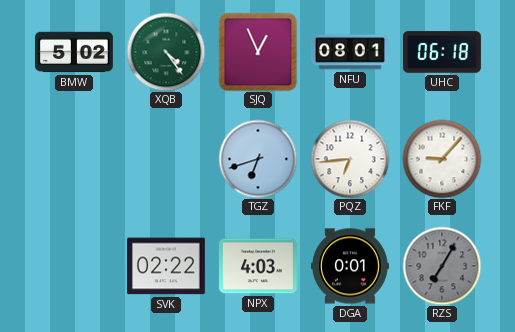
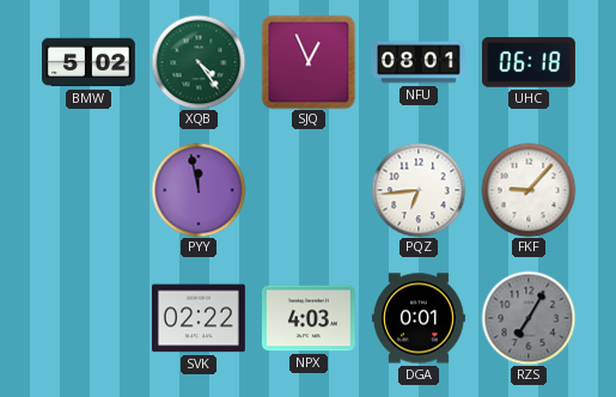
PYY: none -> 11:58 (199, 190)
TGZ: 6:42 -> none (258, 159)
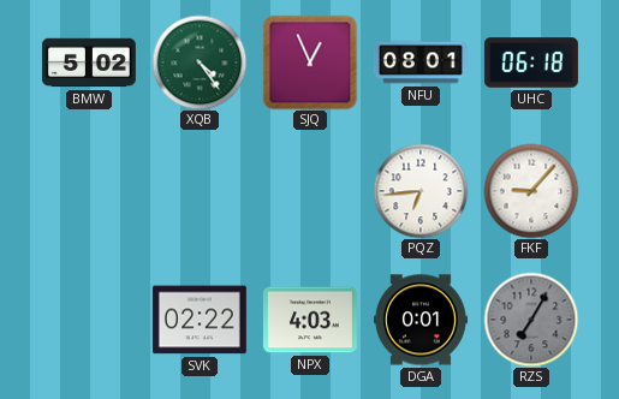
PYY: 11:58 -> none (199, 190)
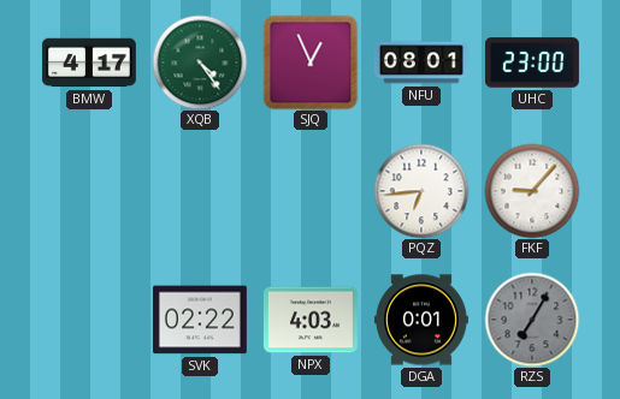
BMW: 5:02 -> 4:17 (89, 62)
UHC: 06:18 -> 23:00 (532, 62)
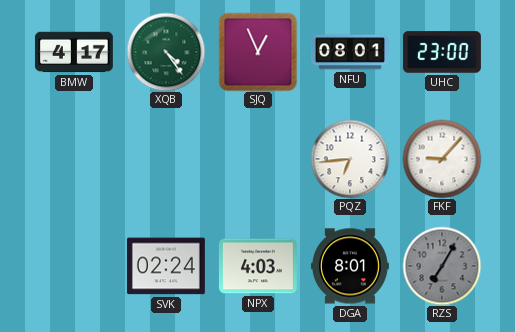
SVK: 02:22 -> 02:24 (166, 266)
DGA: 0:01 -> 8:01 (350, 266)
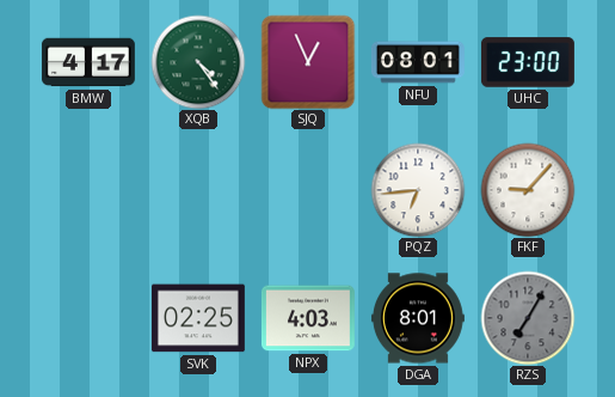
SVK: 02:24 -> 02:25 (198, 318)
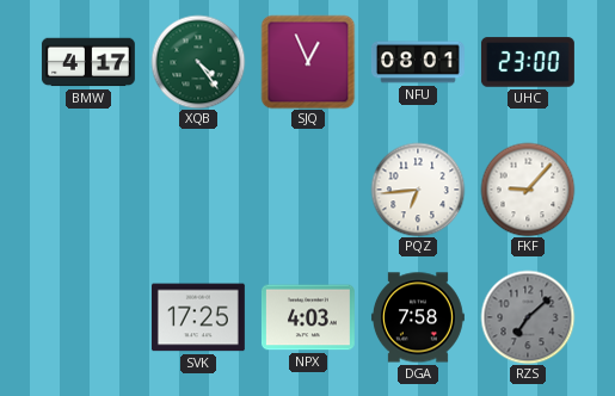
SVK: 02:25 -> 17:25 (198, 317)
DGA: 8:01 -> 7:58 (418, 317)
RZS: 7:05 -> 7:08 (528, 317)
